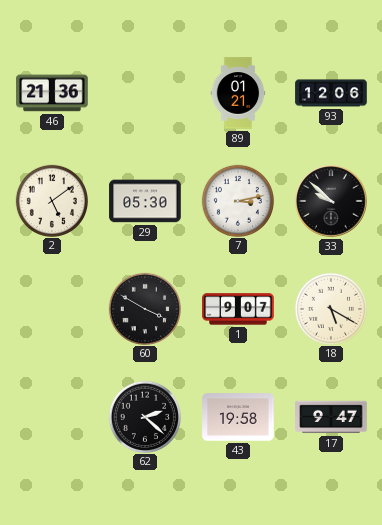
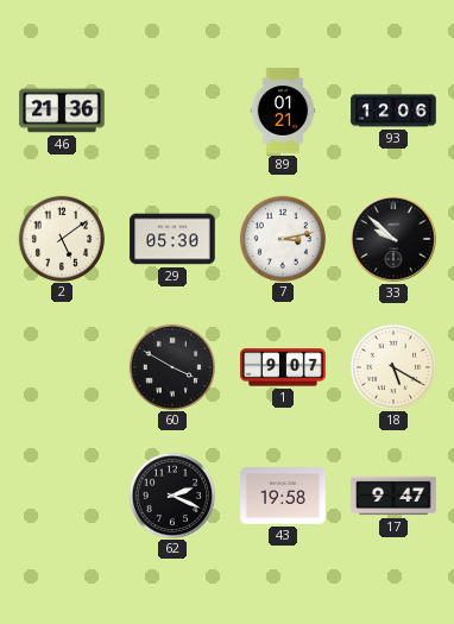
62: 2:22 -> 2:19 (171, 494)
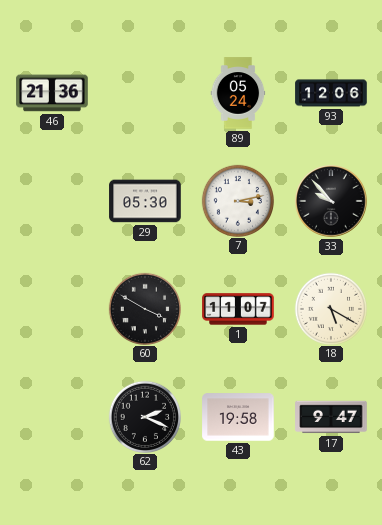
89: 01:21 -> 05:24 (238, 93)
2: 5:09 -> none (61, 238)
33: 9:52 -> 9:53 (331, 201)
1: 9:07 -> 11:07 (238, 309)
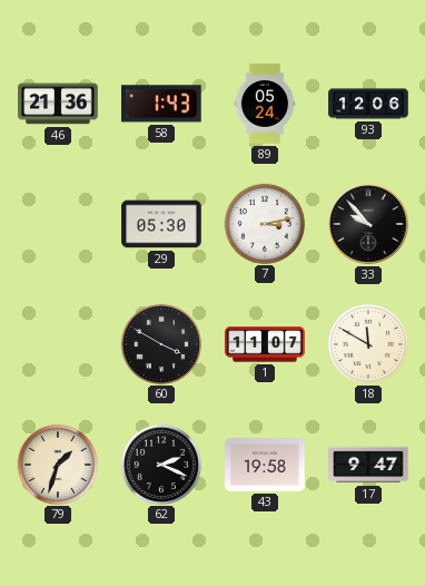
58: none -> 1:43 (162, 104)
18: 5:20 -> 11:50 (367, 343)
79: none -> 1:33 (57, 464)
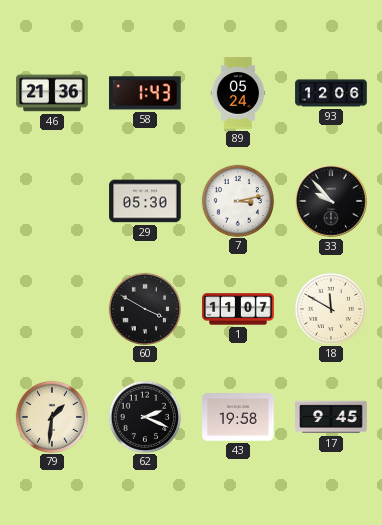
79: 1:33 -> 1:31 (51, 416)
17: 9:47 -> 9:45 (331, 417)
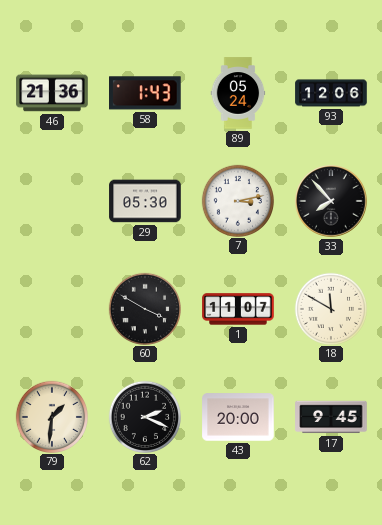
33: 9:53 -> 7:53 (331, 201)
43: 19:58 -> 20:00 (238, 417)
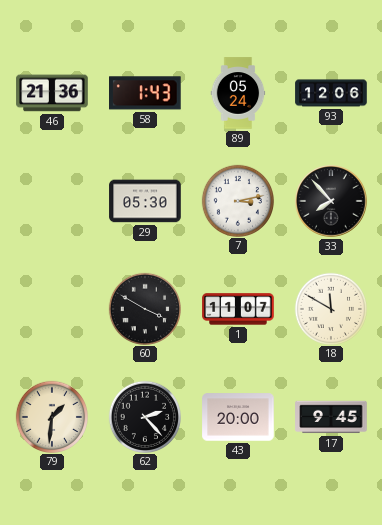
62: 2:19 -> 2:23 (144, 416)
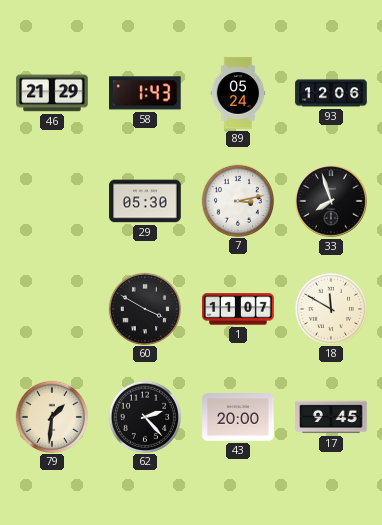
46: 21:36 -> 21:29 (52, 93)
33: 7:53 -> 7:57 (331, 201)
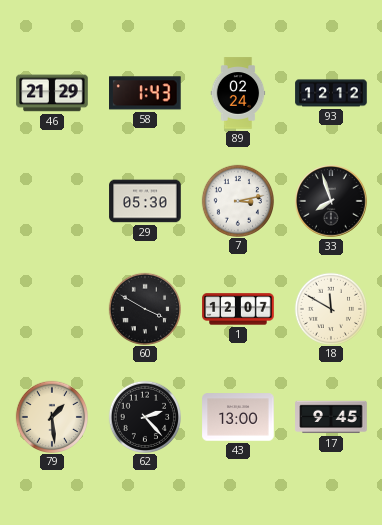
89: 05:24 -> 02:24 (238, 93)
93: 12:06 -> 12:12 (331, 93)
1: 11:07 -> 12:07 (238, 309)
79: 1:31 -> 1:29 (51, 416)
43: 20:00 -> 13:00 (238, 417)
